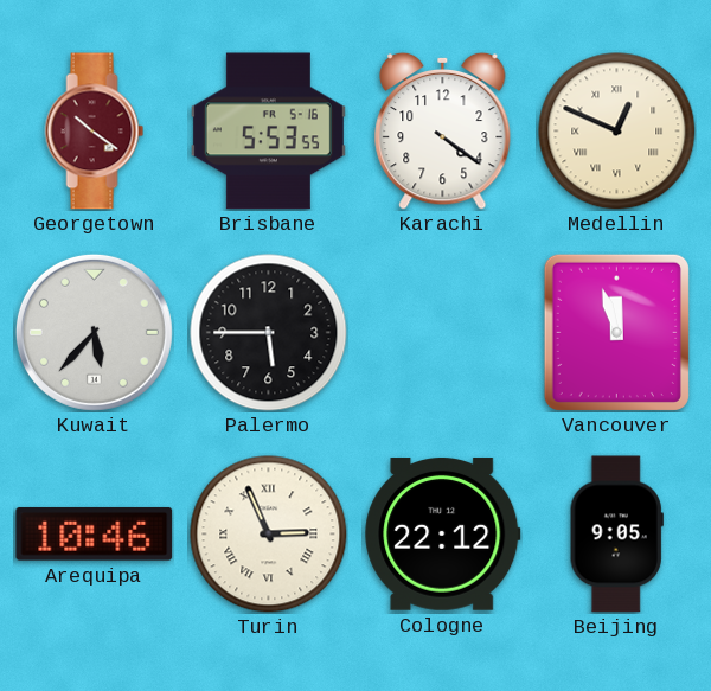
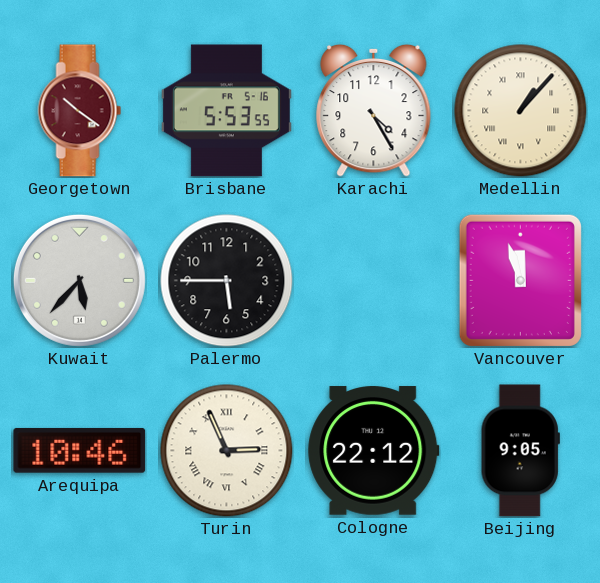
Karachi: 4:21 -> 4:25 (374, 110)
Medellin: 12:49 -> 1:07 (521, 111)
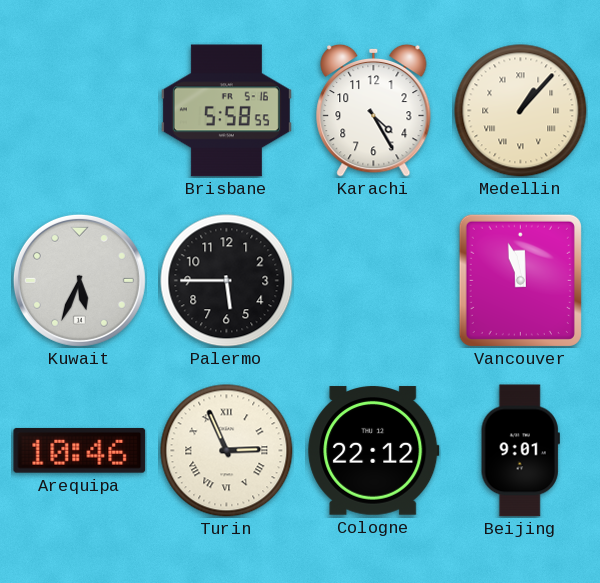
Georgetown: 10:21 -> none (80, 111)
Brisbane: 5:53 -> 5:58 (226, 111)
Kuwait: 5:37 -> 5:34 (79, 280)
Beijing: 9:05 -> 9:01 (520, 451)
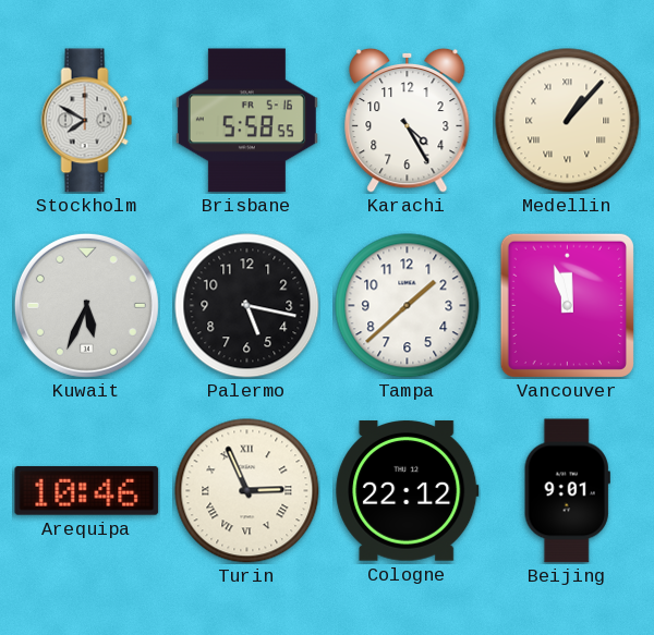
Stockholm: none -> 7:50 (87, 121)
Palermo: 5:45 -> 5:17 (247, 306)
Tampa: none -> 1:38 (408, 306)
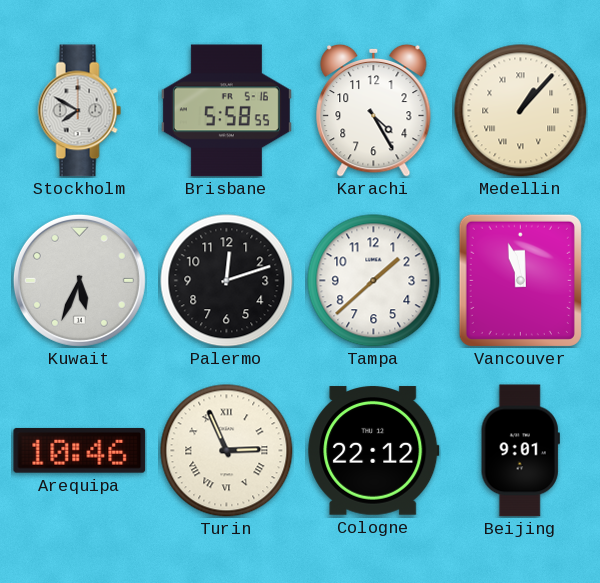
Palermo: 5:17 -> 12:12 (227, 281)
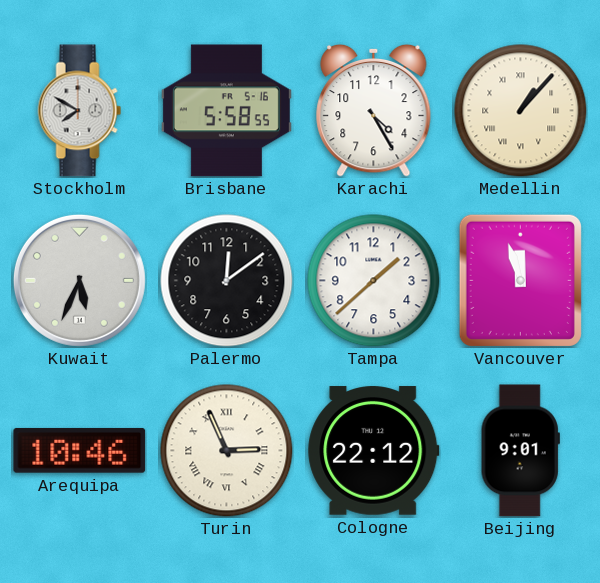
Palermo: 12:12 -> 12:09 (227, 281)
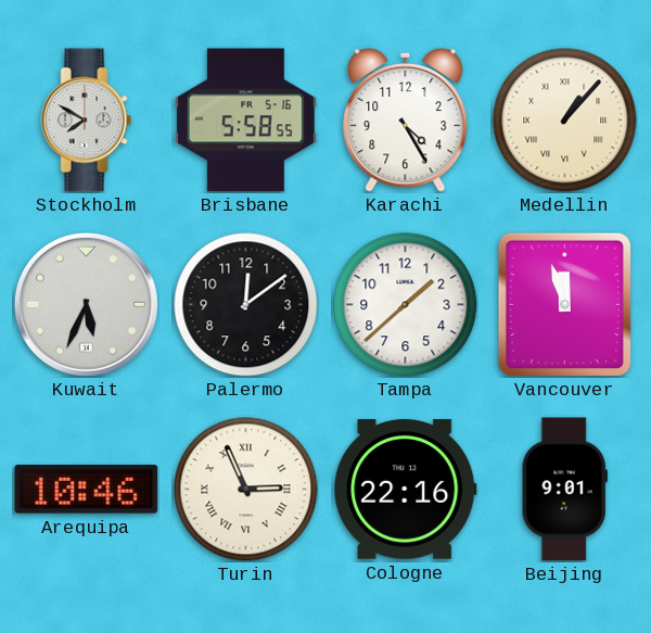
Cologne: 22:12 -> 22:16 (406, 490)
